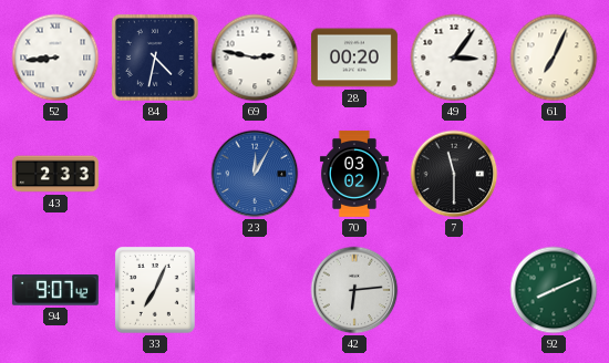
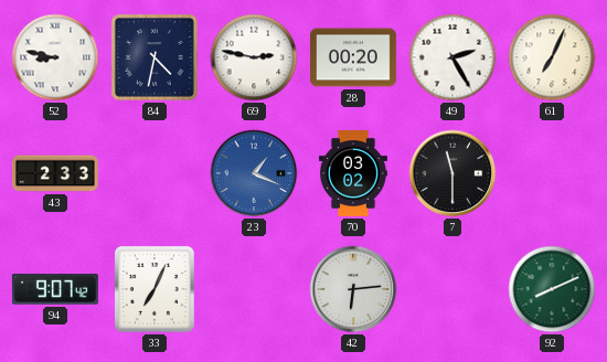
52: 8:44 -> 8:47 (55, 57)
49: 3:06 -> 2:25 (452, 57)
23: 12:05 -> 1:19 (254, 173)
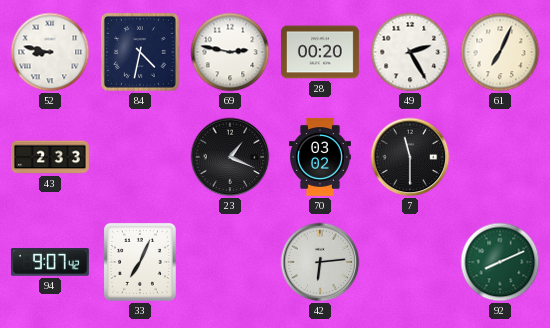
23 dial: blue -> black (230, 157)
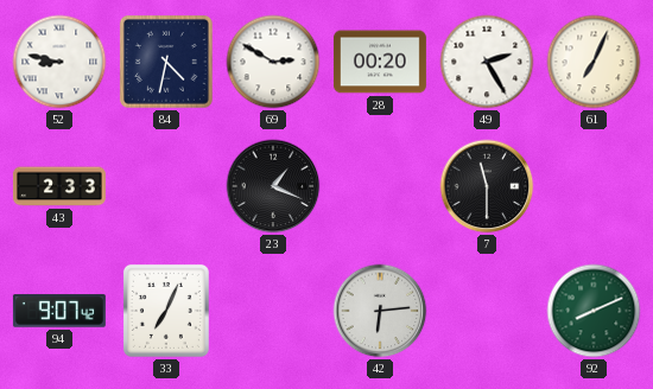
69: 2:47 -> 2:50 (273, 62)
70: 03:02 -> none (320, 157)
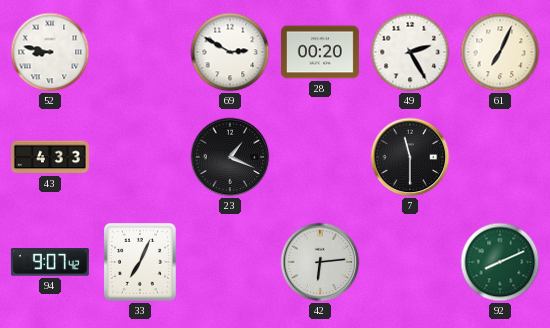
84: 4:32 -> none (166, 62)
43: 2:33 -> 4:33 (50, 157)
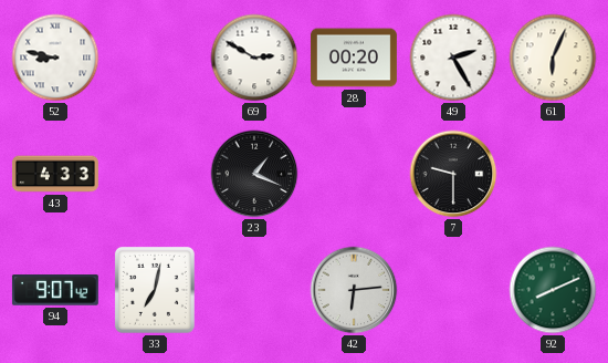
61: 7:04 -> 6:04 (553, 58)
7: 11:30 -> 9:30 (453, 174)
33: 7:04 -> 7:02 (155, 290)
